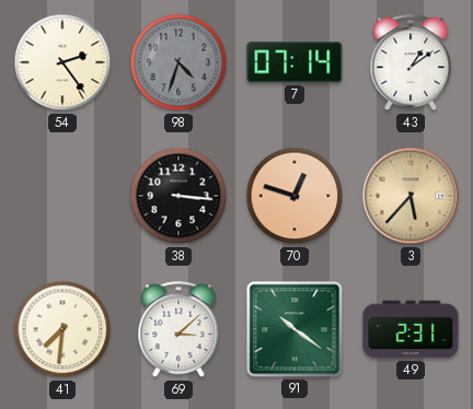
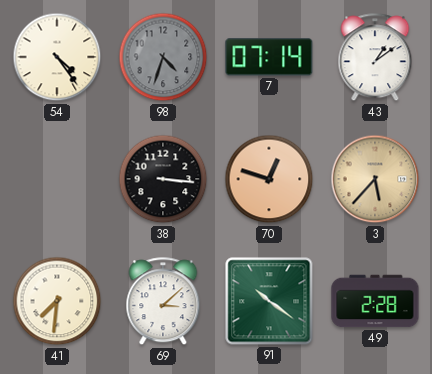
54: 2:24 -> 4:24 (57, 57)
49: 2:31 -> 2:28 (375, 301)
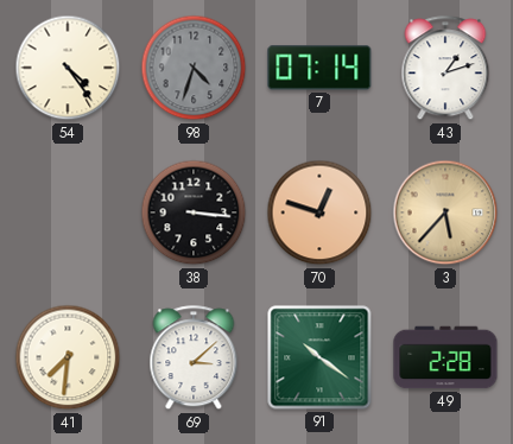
43: 1:09 -> 1:12 (445, 69)
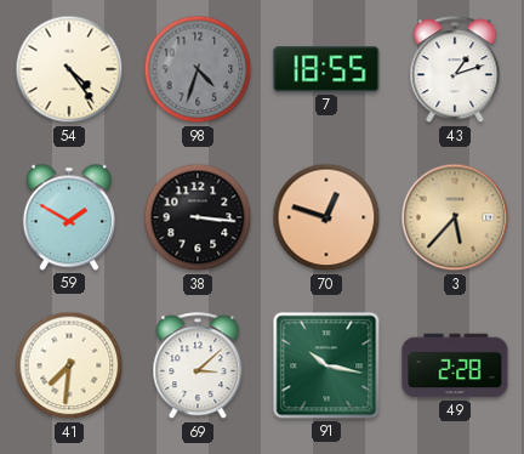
7: 07:14 -> 18:55 (326, 69)
59: none -> 1:50 (69, 217)
91: 10:21 -> 10:17 (326, 365)
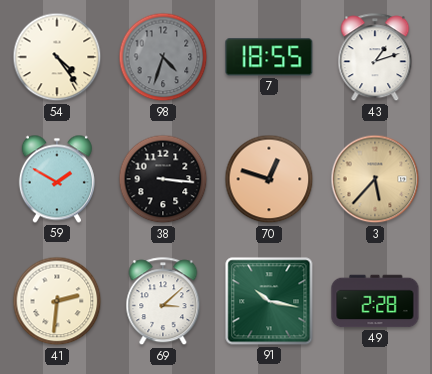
41: 7:31 -> 2:31 (57, 301)
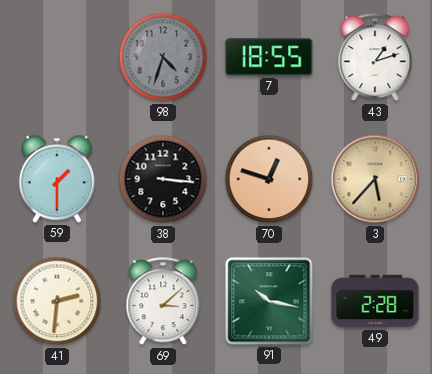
54: 4:24 -> none (57, 57)
59: 1:50 -> 1:30 (57, 179)
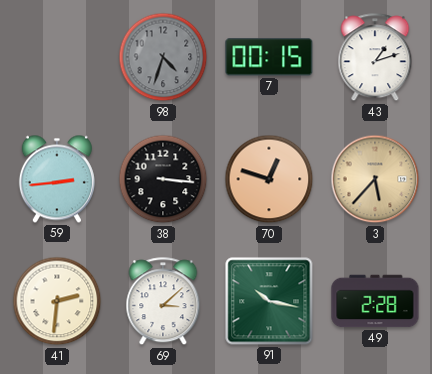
7: 18:55 -> 00:15 (269, 57)
59: 1:30 -> 2:44 (57, 179)
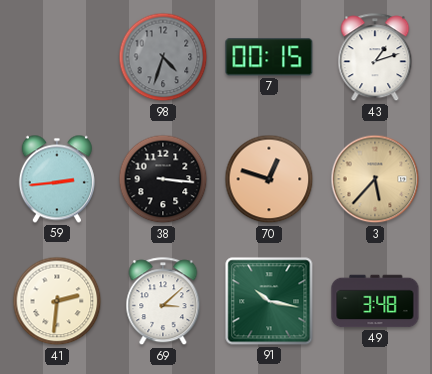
49: 2:28 -> 3:48 (375, 301)
